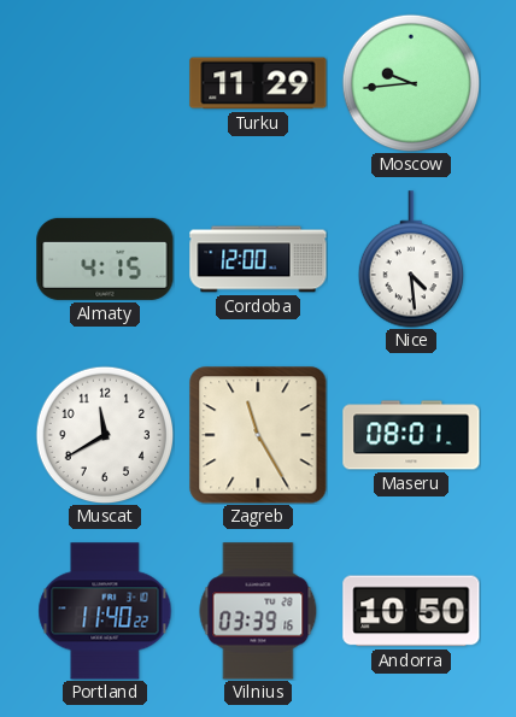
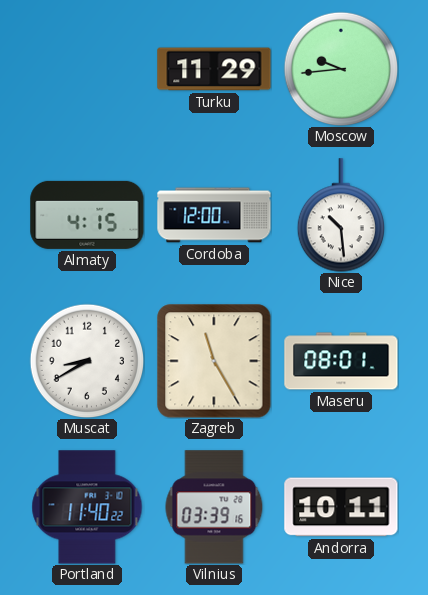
Nice: 4:29 -> 10:29 (340, 215)
Muscat: 11:40 -> 8:40 (87, 361)
Andorra: 10:50 -> 10:11 (341, 507)
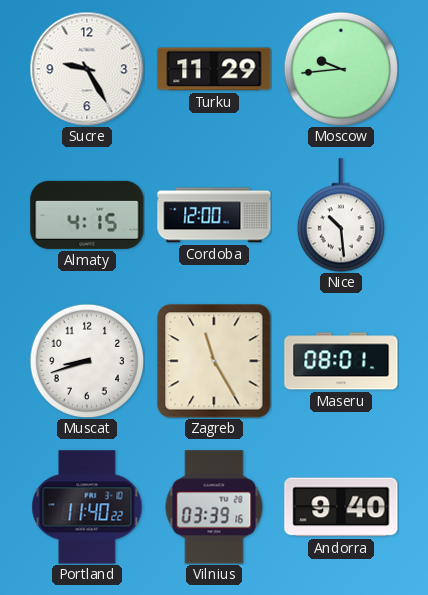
Sucre: none -> 9:25 (87, 69)
Muscat: 8:40 -> 8:42 (87, 361)
Andorra: 10:11 -> 9:40 (341, 507)
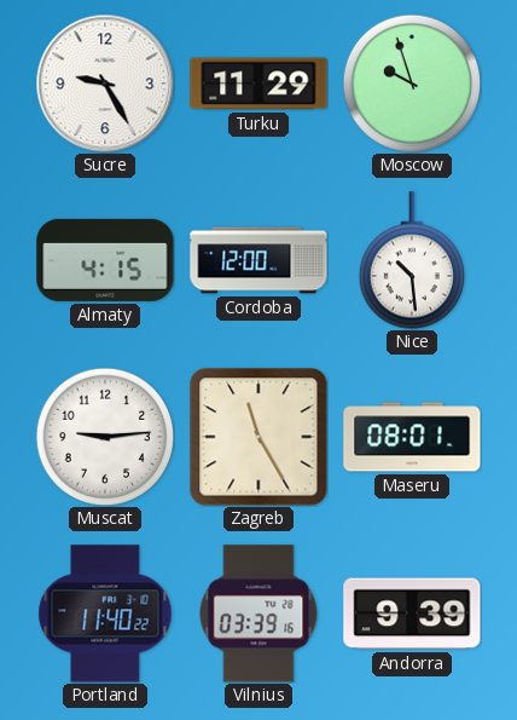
Moscow: 9:44 -> 9:57 (412, 83)
Muscat: 8:42 -> 9:14 (105, 437)
Andorra: 9:40 -> 9:39 (412, 614)
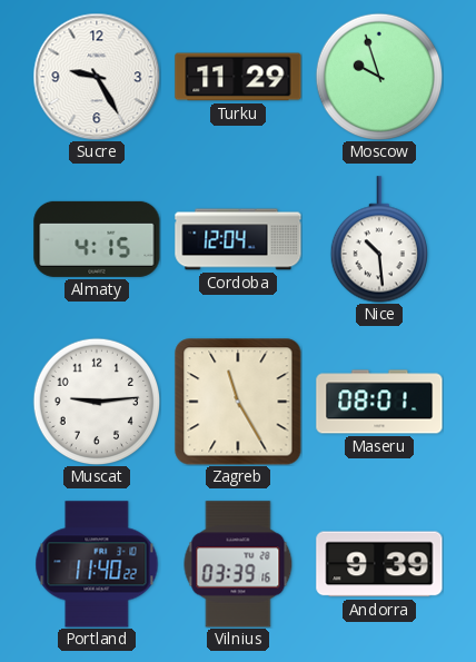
Cordoba: 12:00 -> 12:04 (238, 239)
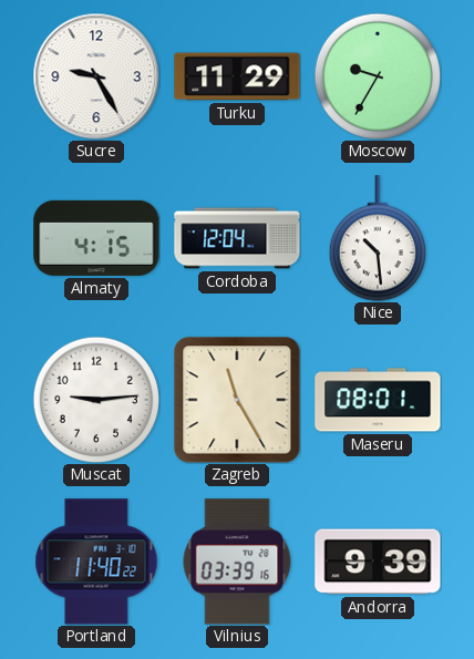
Moscow: 9:57 -> 9:35 (378, 76)
